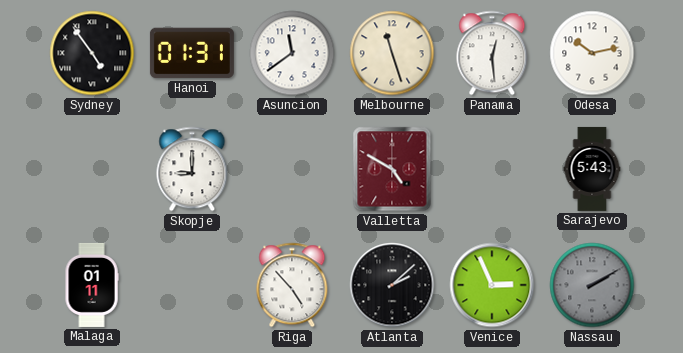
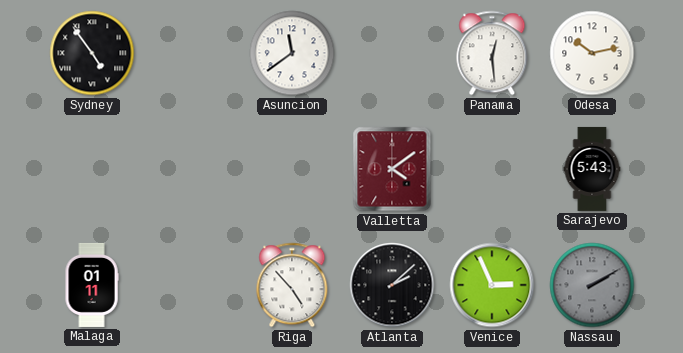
Hanoi: 01:31 -> none (192, 53)
Melbourne: 11:27 -> none (392, 53)
Skopje: 9:00 -> none (192, 169)
Valletta: 4:50 -> 4:09 (392, 169)
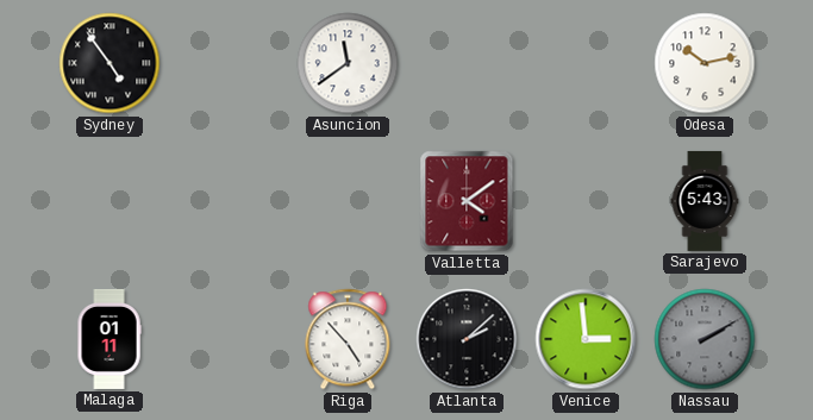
Panama: 12:29 -> none (492, 53)
Venice: 2:56 -> 2:59 (586, 339)
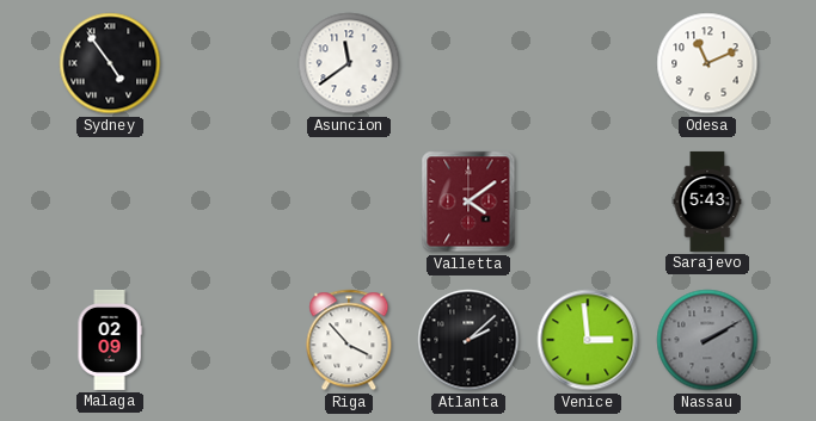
Odesa: 10:13 -> 11:11 (707, 63)
Malaga: 01:11 -> 02:09 (110, 340)
Riga: 4:53 -> 3:53 (349, 340)
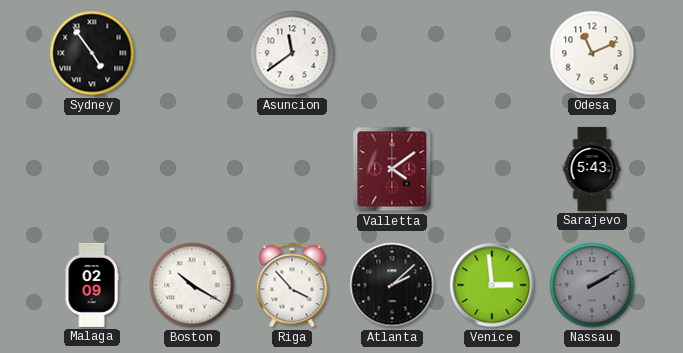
Boston: none -> 10:20 (192, 285)
